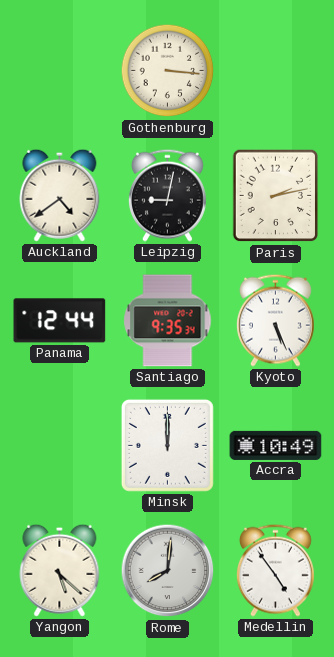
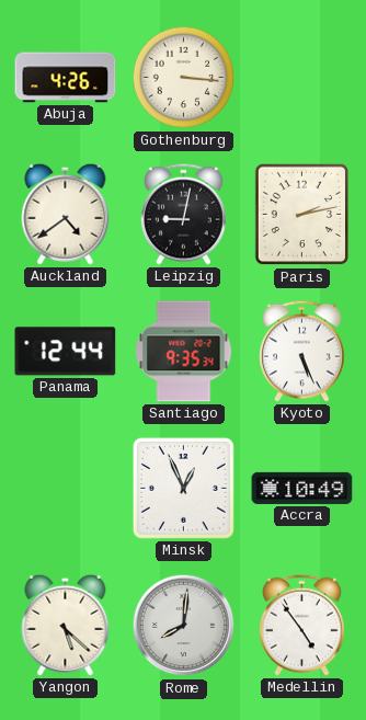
Abuja: none -> 4:26 (66, 78)
Minsk: 12:00 -> 12:56 (183, 488)
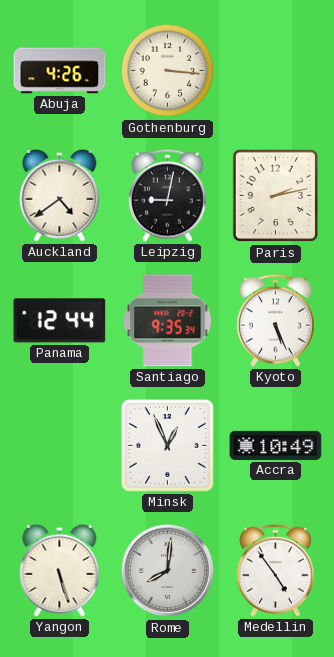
Yangon: 5:22 -> 5:27 (60, 570)
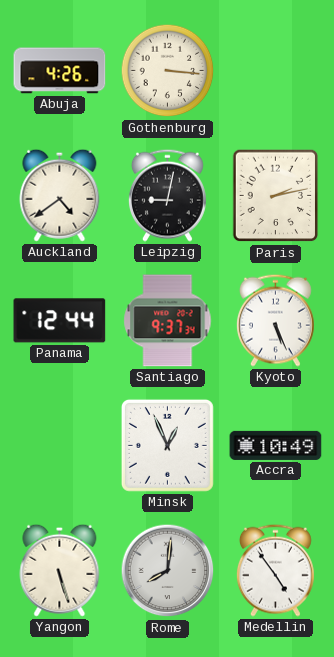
Santiago: 9:35 -> 9:37 (168, 321)
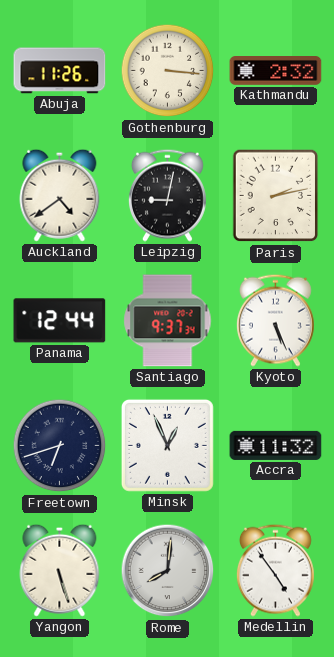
Abuja: 4:26 -> 11:26 (60, 71)
Kathmandu: none -> 2:32 (276, 71)
Freetown: none -> 6:42 (60, 446)
Accra: 10:49 -> 11:32 (276, 445)
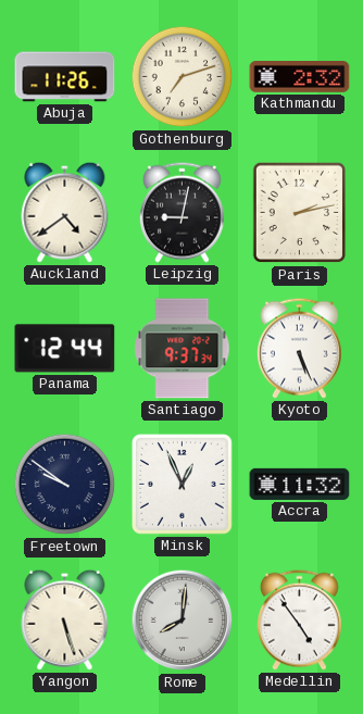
Gothenburg: 3:16 -> 7:12 (183, 77)
Freetown: 6:42 -> 9:51 (65, 485)
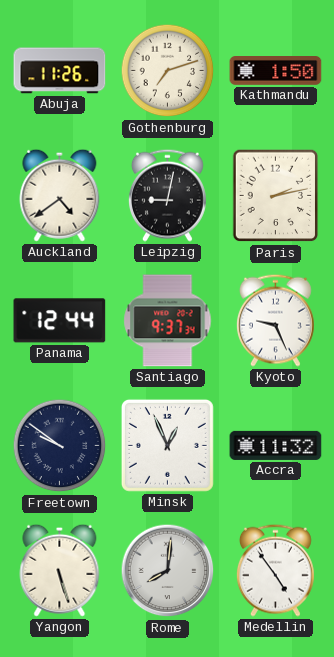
Kathmandu: 2:32 -> 1:50 (276, 71)
Kyoto: 5:26 -> 9:26 (275, 320)
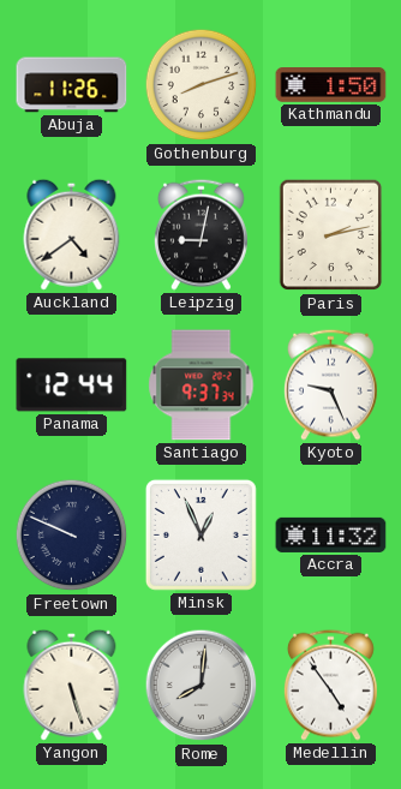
Gothenburg: 7:12 -> 8:12 (202, 85)
Freetown: 9:51 -> 9:49 (72, 536)
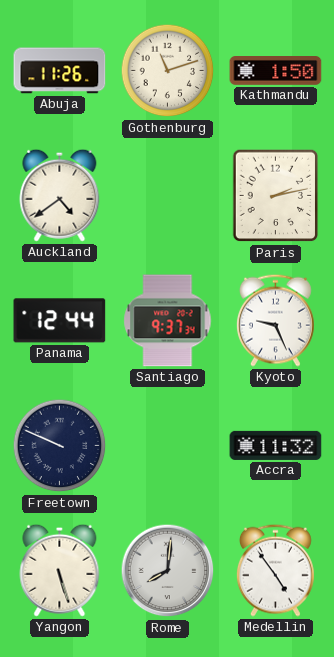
Gothenburg: 8:12 -> 11:12 (168, 71)
Leipzig: 9:02 -> none (200, 234)
Minsk: 12:56 -> none (200, 534)
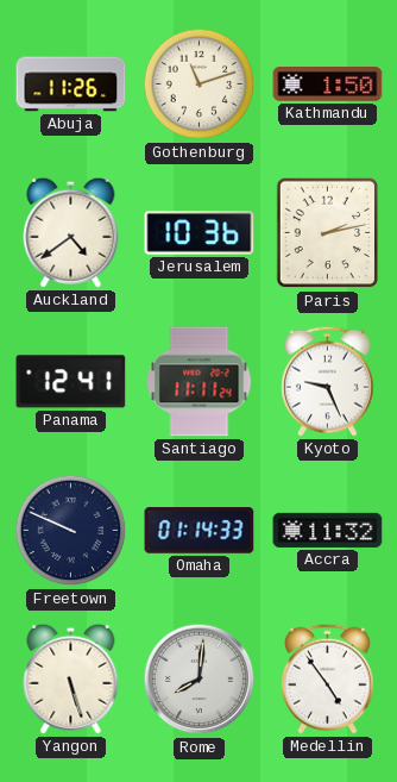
Jerusalem: none -> 10:36 (200, 233)
Panama: 12:44 -> 12:41 (71, 382)
Santiago: 9:37 -> 11:11 (200, 382)
Omaha: none -> 01:14 (200, 531)
